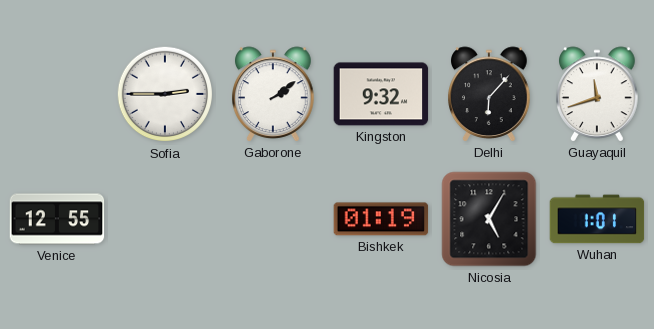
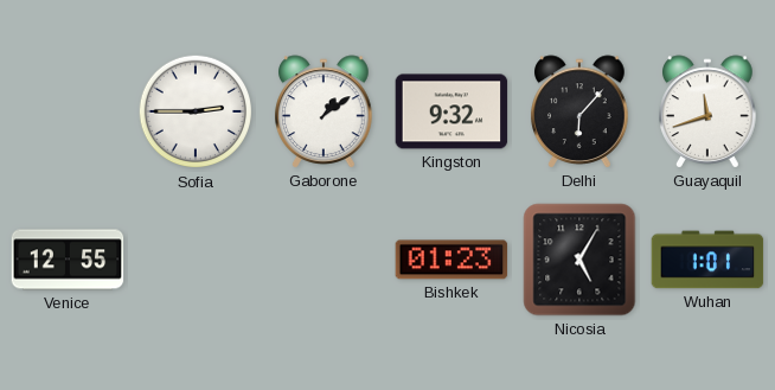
Gaborone: 2:09 -> 1:09 (324, 111)
Bishkek: 01:19 -> 01:23 (451, 260)
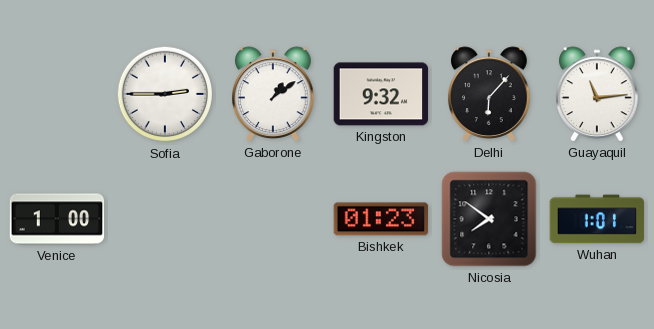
Guayaquil: 11:42 -> 11:14 (597, 94)
Venice: 12:55 -> 1:00 (57, 219)
Nicosia: 5:05 -> 7:51 (489, 219)
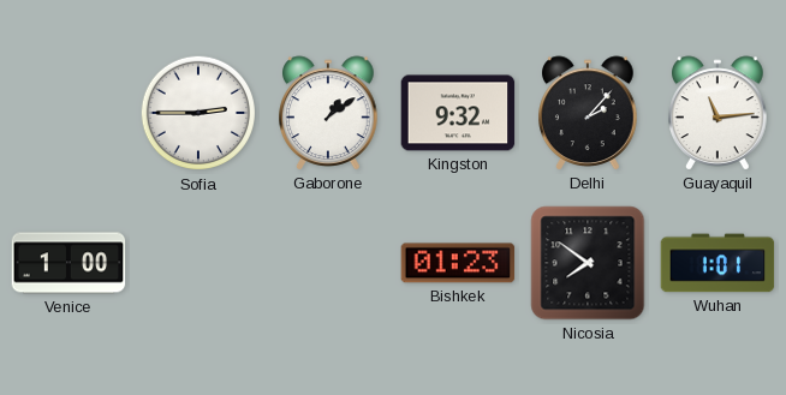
Delhi: 6:07 -> 2:07 (588, 113)
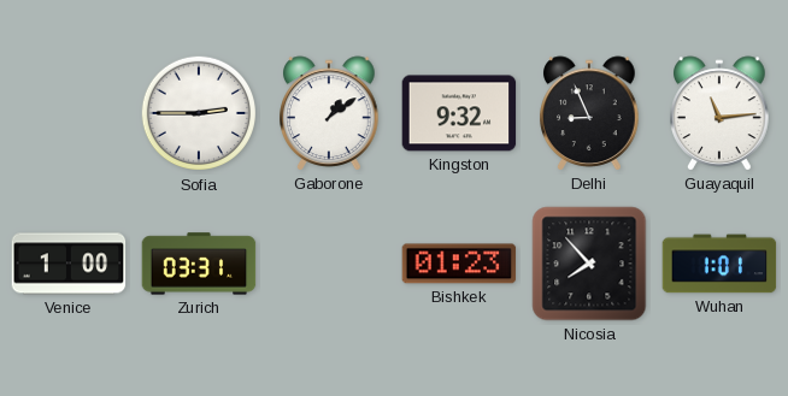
Delhi: 2:07 -> 8:56 (589, 113)
Zurich: none -> 03:31 (199, 264)
Nicosia: 7:51 -> 7:53 (589, 264)
